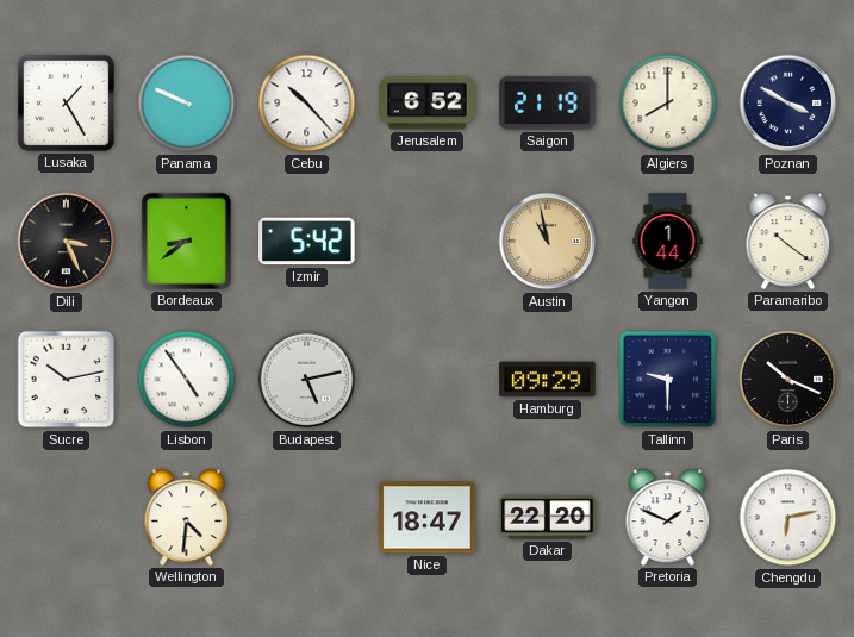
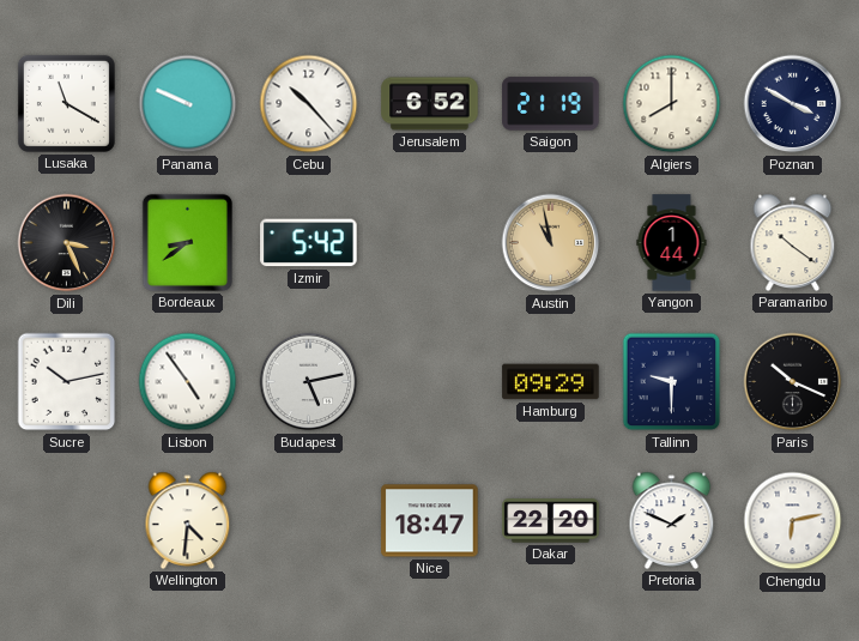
Lusaka: 1:25 -> 11:20 (66, 103)
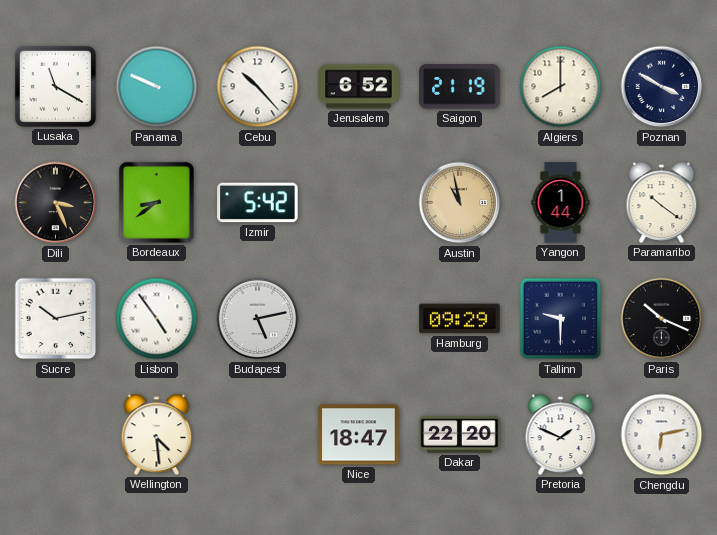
Wellington: 4:31 -> 4:29 (157, 434)
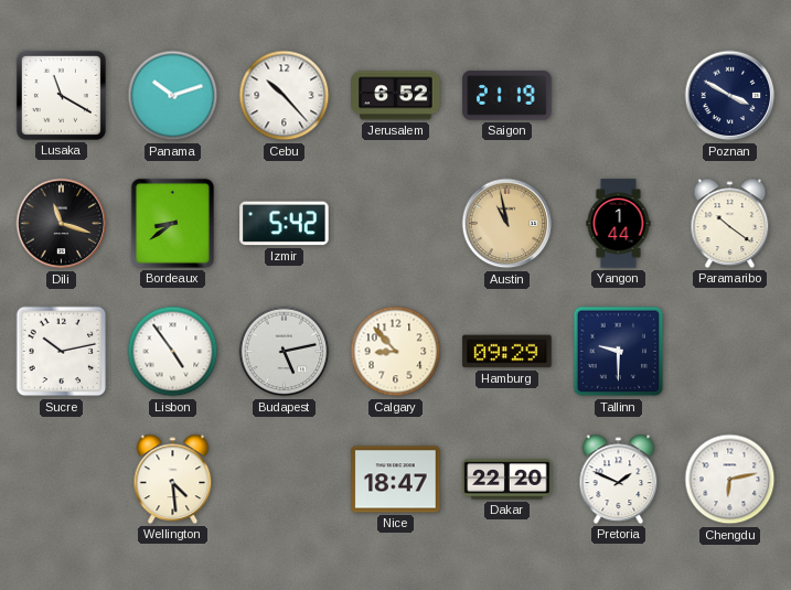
Panama: 9:49 -> 10:12 (173, 96)
Algiers: 8:00 -> none (561, 87)
Dili: 3:26 -> 11:18 (62, 224)
Calgary: none -> 8:53 (396, 352)
Paris: 10:19 -> none (662, 319)
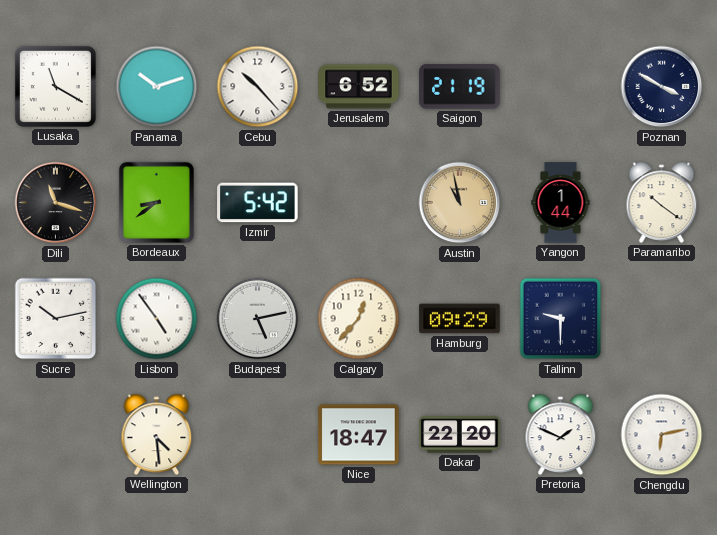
Calgary: 8:53 -> 12:37 (359, 319)
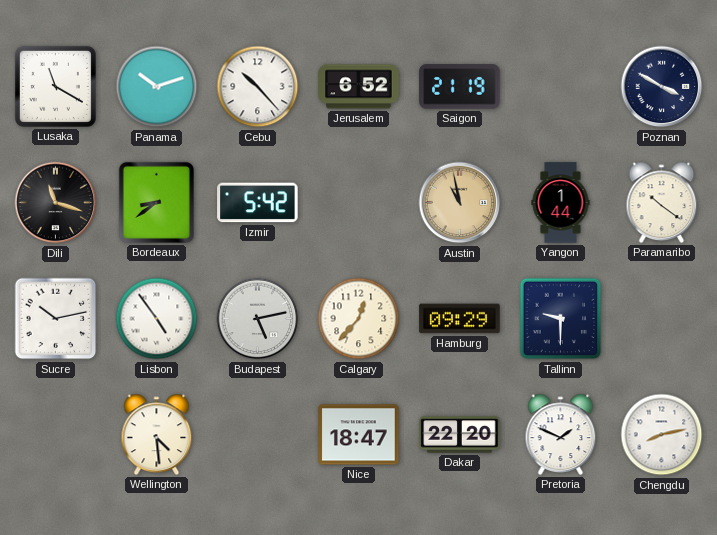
Chengdu: 6:13 -> 8:13 (662, 435)
